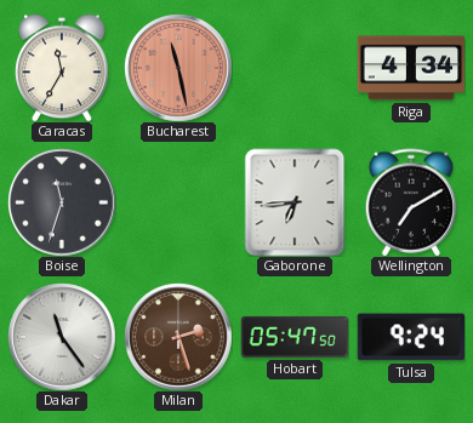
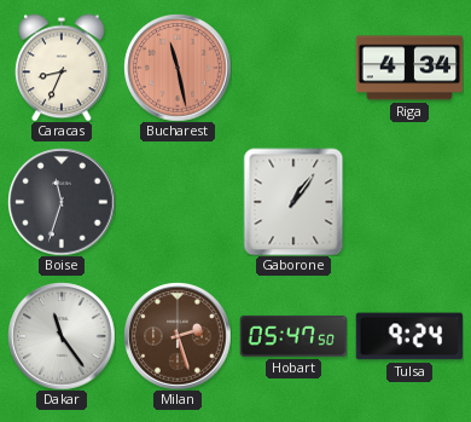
Caracas: 11:35 -> 8:34 (62, 68)
Gaborone: 6:44 -> 1:06 (293, 202)
Wellington: 7:10 -> none (411, 202)
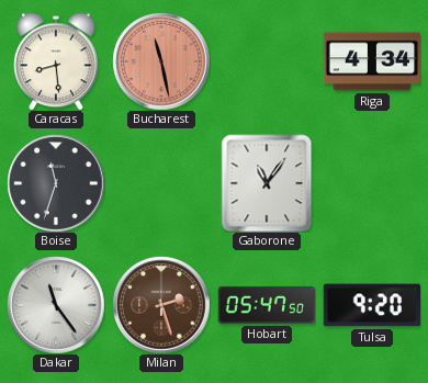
Caracas: 8:34 -> 8:29 (56, 61)
Gaborone: 1:06 -> 11:06 (267, 183)
Tulsa: 9:24 -> 9:20 (371, 305)
